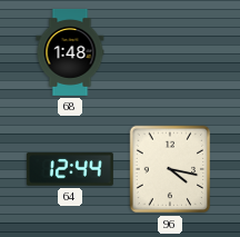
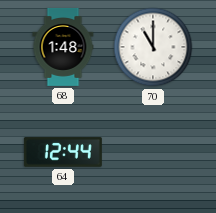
70: none -> 11:00 (153, 47)
96: 4:17 -> none (170, 169)
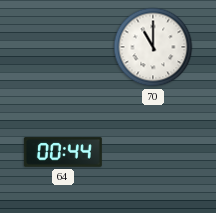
68: 1:48 -> none (63, 47)
64: 12:44 -> 00:44 (63, 152)
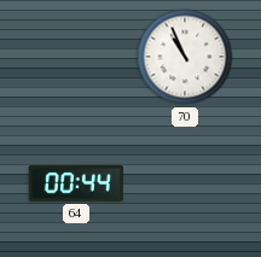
70: 11:00 -> 10:56 (185, 57)
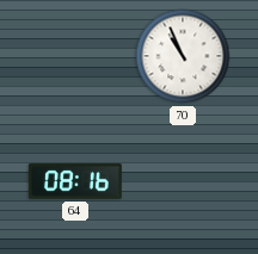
64: 00:44 -> 08:16 (75, 181)
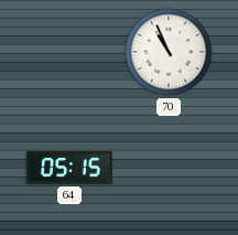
64: 08:16 -> 05:15 (69, 168)
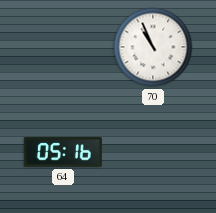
64: 05:15 -> 05:16 (63, 152)
